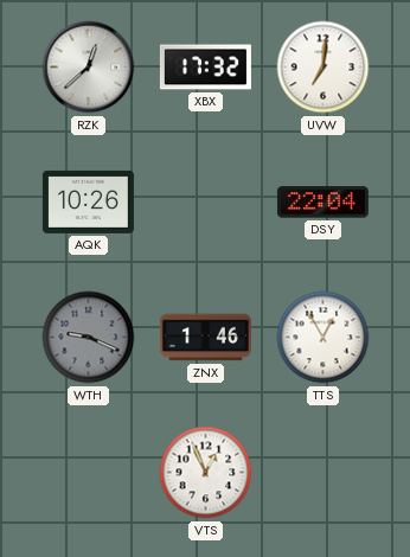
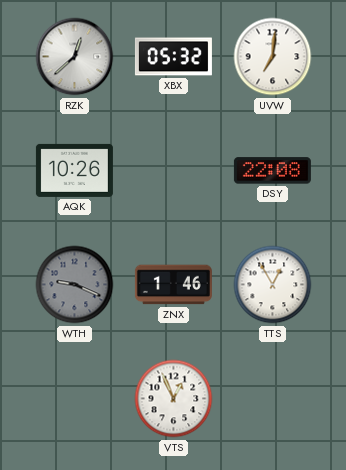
XBX: 17:32 -> 05:32 (173, 57)
DSY: 22:04 -> 22:08 (272, 171)
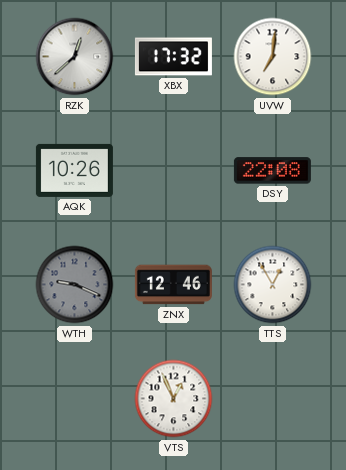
XBX: 05:32 -> 17:32 (173, 57)
ZNX: 1:46 -> 12:46 (173, 285)
